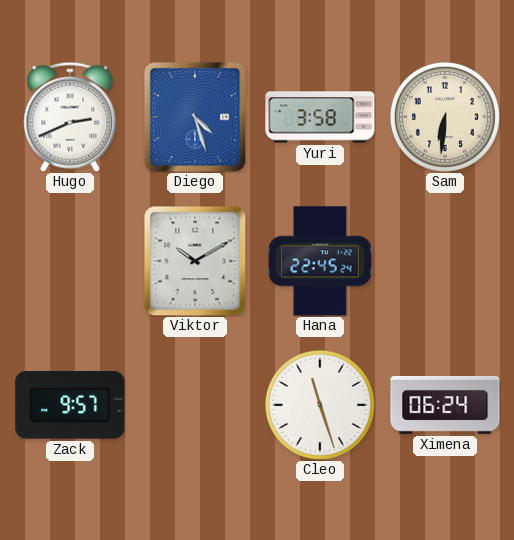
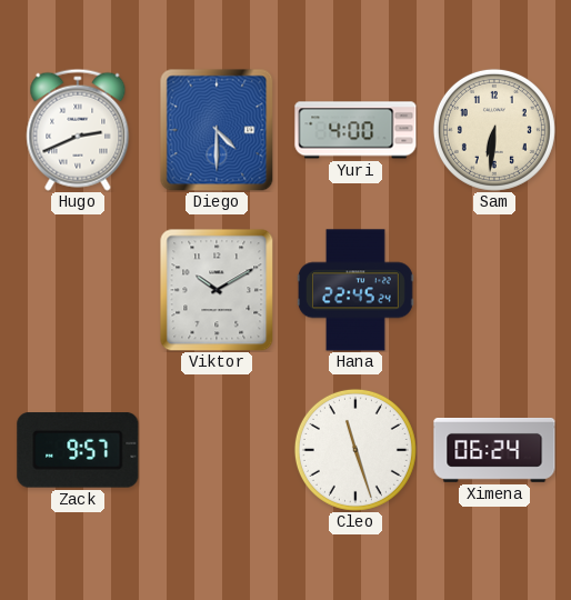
Diego: 4:27 -> 4:30 (217, 130)
Yuri: 3:58 -> 4:00 (355, 130)
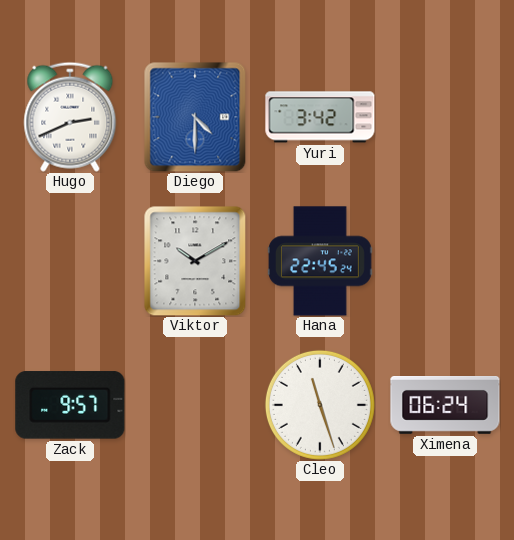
Yuri: 4:00 -> 3:42 (320, 117)
Sam: 6:31 -> none (494, 130)
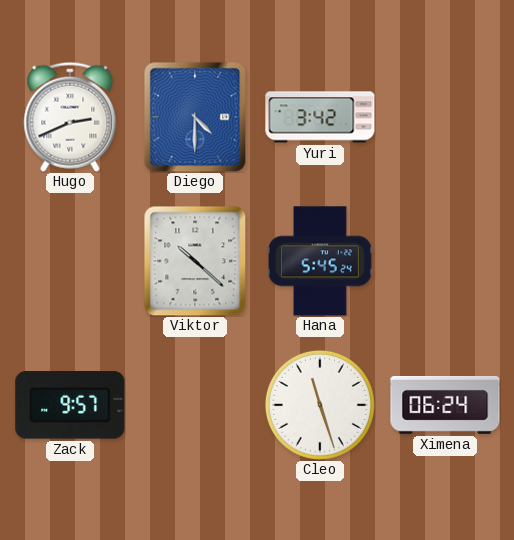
Viktor: 10:10 -> 10:22 (195, 261)
Hana: 22:45 -> 5:45 (320, 261)
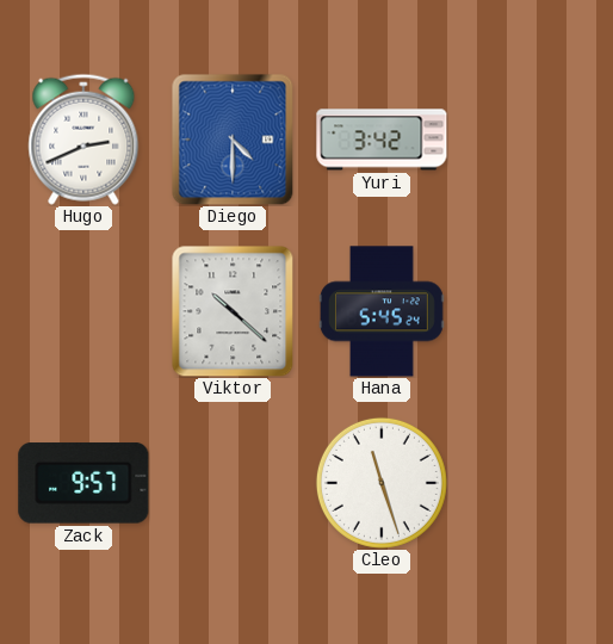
Ximena: 06:24 -> none (445, 406)
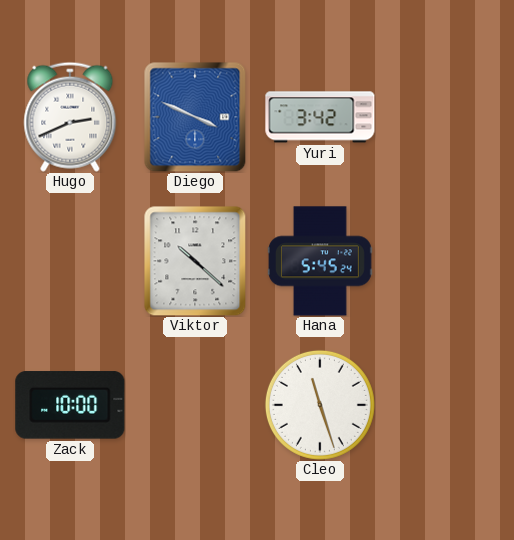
Diego: 4:30 -> 3:49 (195, 117)
Zack: 9:57 -> 10:00 (70, 405)
